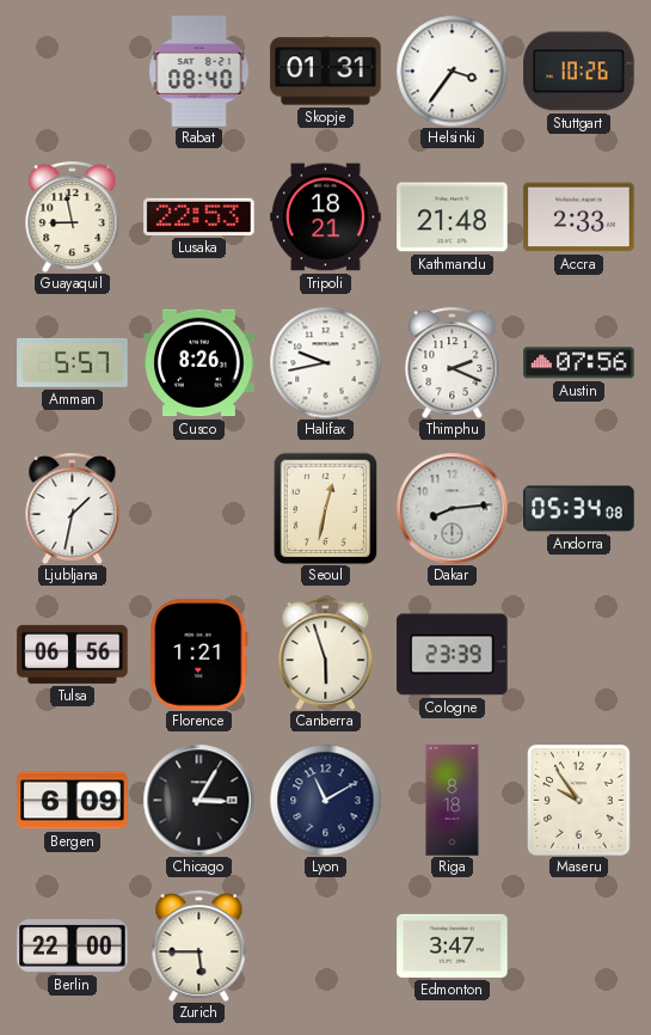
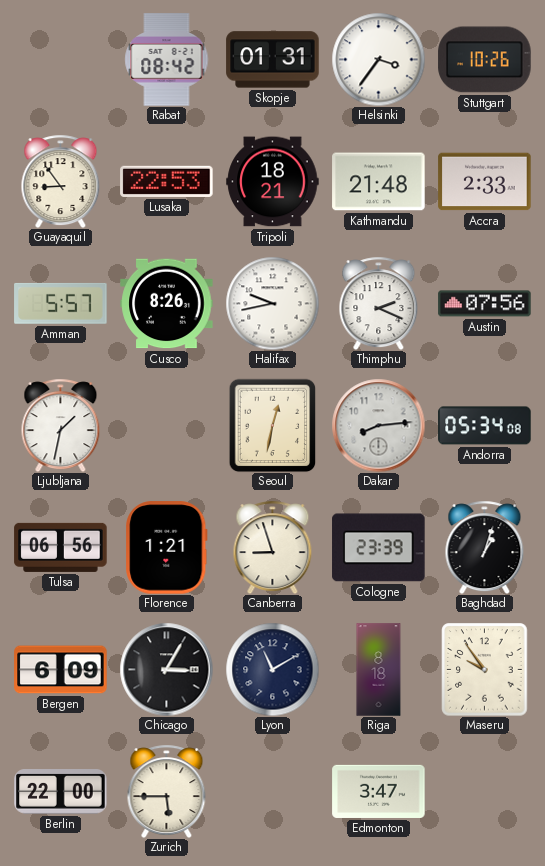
Rabat: 08:40 -> 08:42 (167, 60)
Guayaquil: 8:58 -> 8:54 (61, 181)
Canberra: 5:57 -> 8:57 (273, 547)
Baghdad: none -> 1:03 (485, 547)
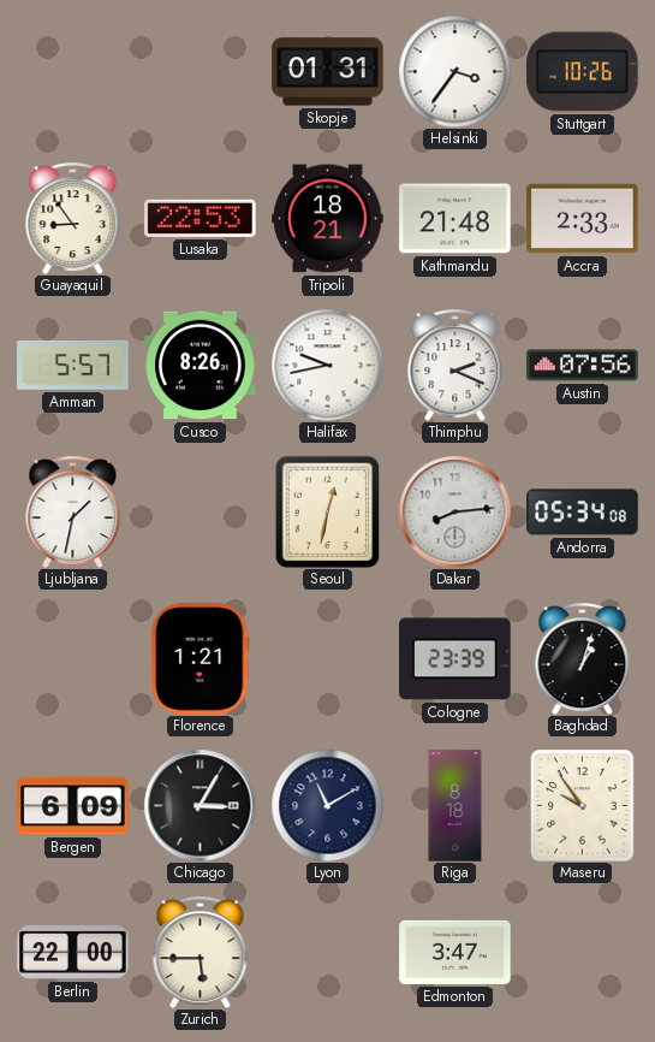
Rabat: 08:42 -> none (167, 60)
Tulsa: 06:56 -> none (61, 547)
Canberra: 8:57 -> none (273, 547)
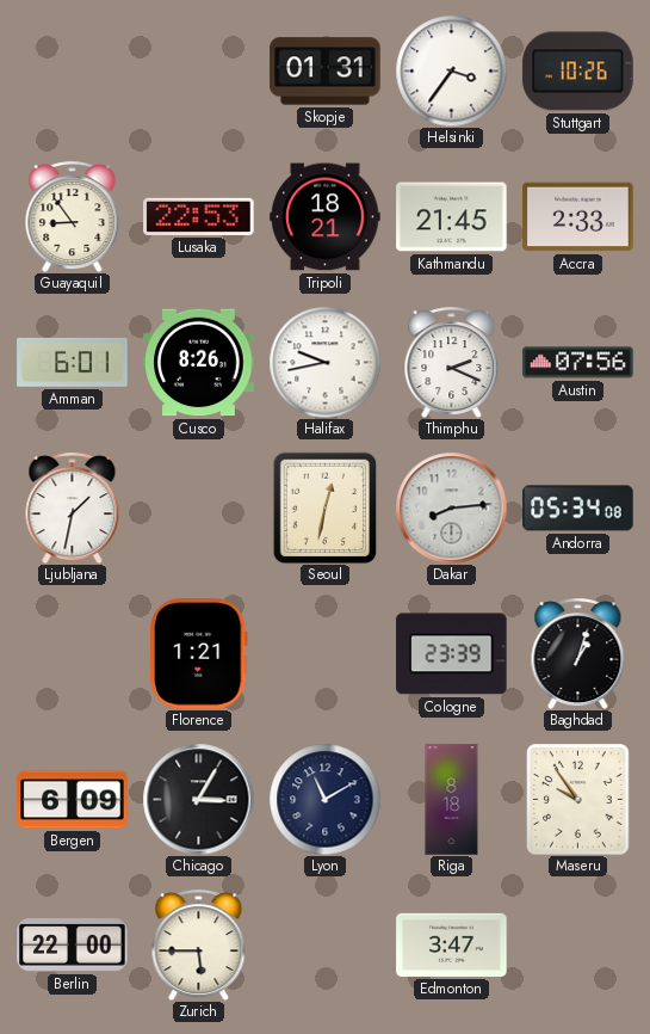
Kathmandu: 21:48 -> 21:45 (452, 217)
Amman: 5:57 -> 6:01 (73, 362)
